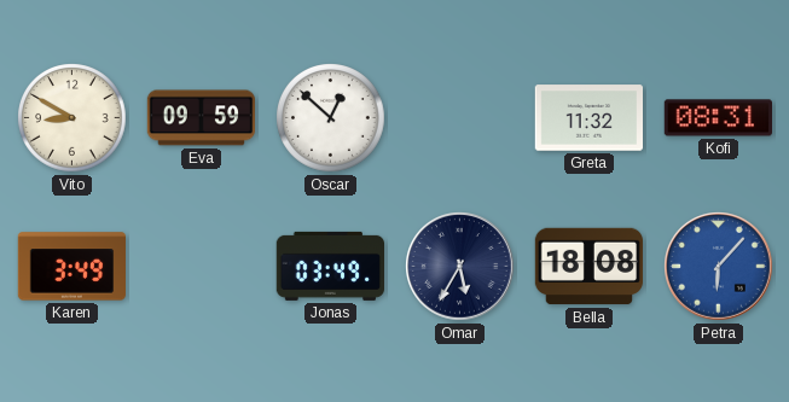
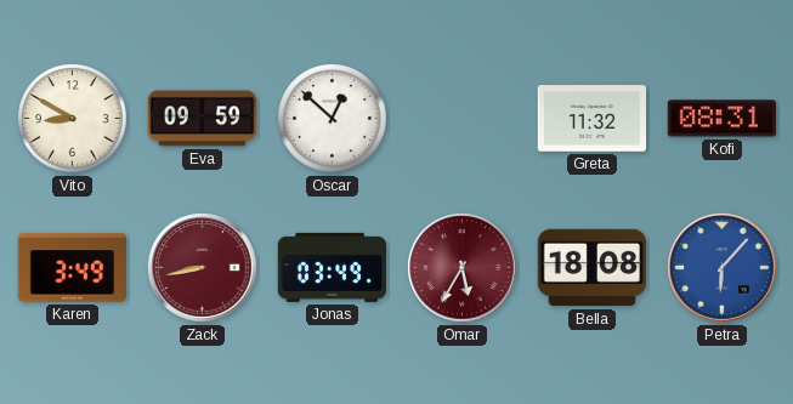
Zack: none -> 8:43 (203, 268)
Omar dial: navy -> burgundy (463, 268)
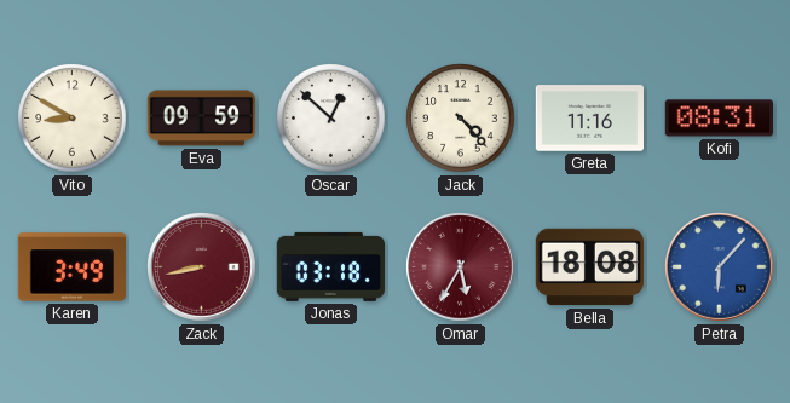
Jack: none -> 4:23 (461, 119)
Greta: 11:32 -> 11:16 (589, 119)
Jonas: 03:49 -> 03:18 (330, 266)
